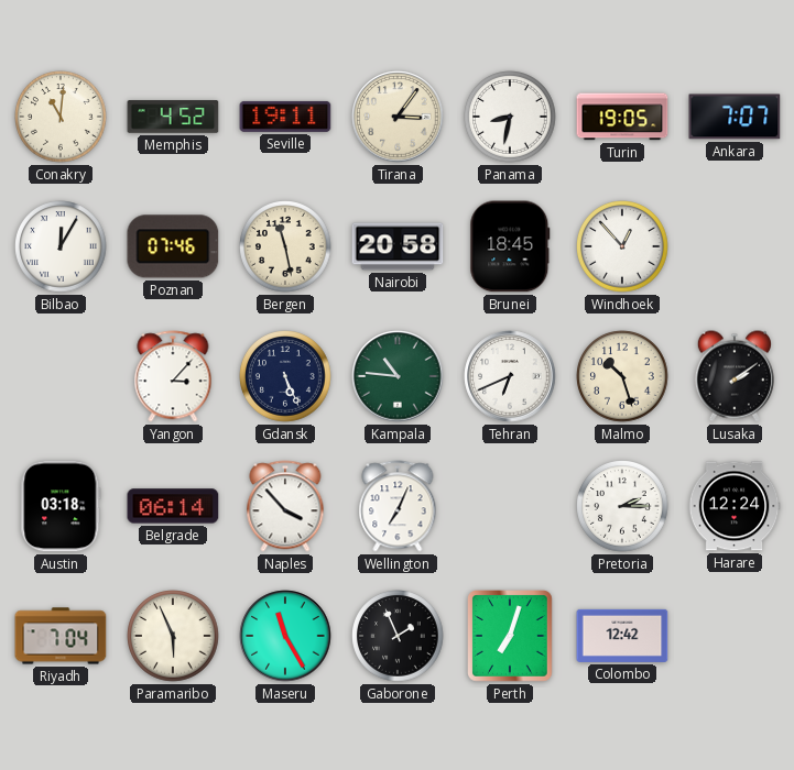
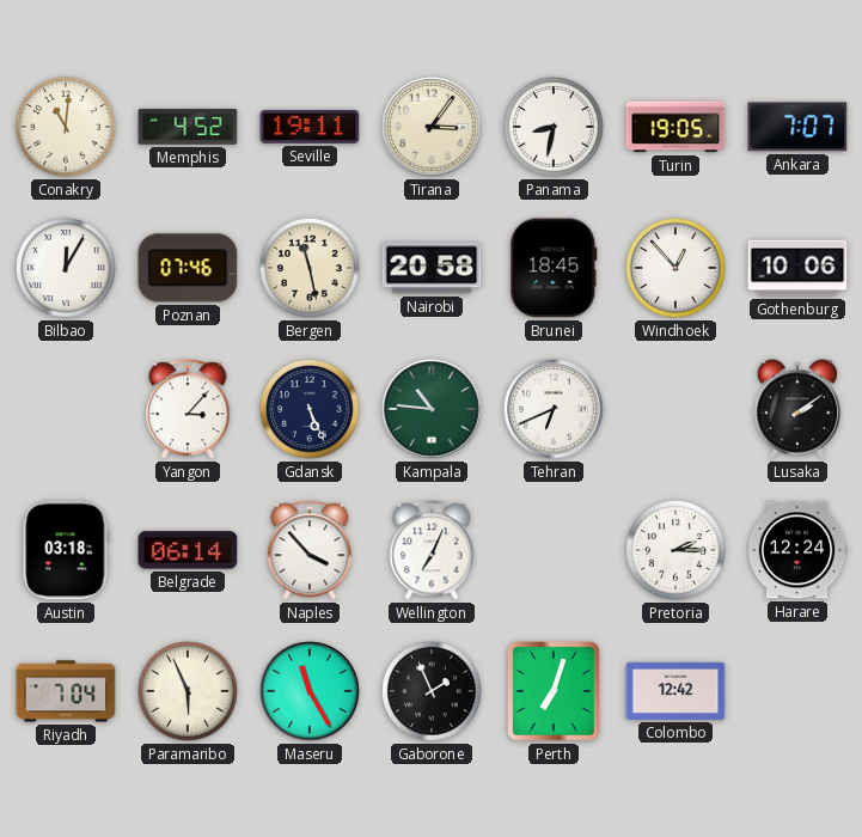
Gothenburg: none -> 10:06 (797, 268)
Malmo: 10:27 -> none (622, 376)
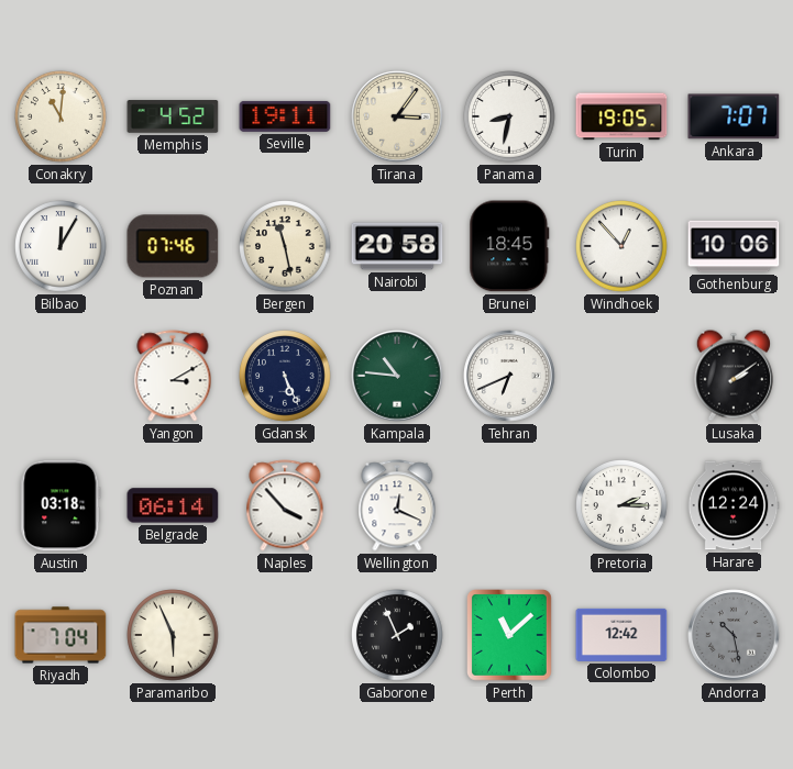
Yangon: 3:07 -> 3:10 (173, 376)
Wellington: 7:04 -> 12:19 (397, 505)
Maseru: 11:25 -> none (310, 691)
Perth: 7:03 -> 11:08 (510, 635)
Andorra: none -> 10:28 (734, 635)
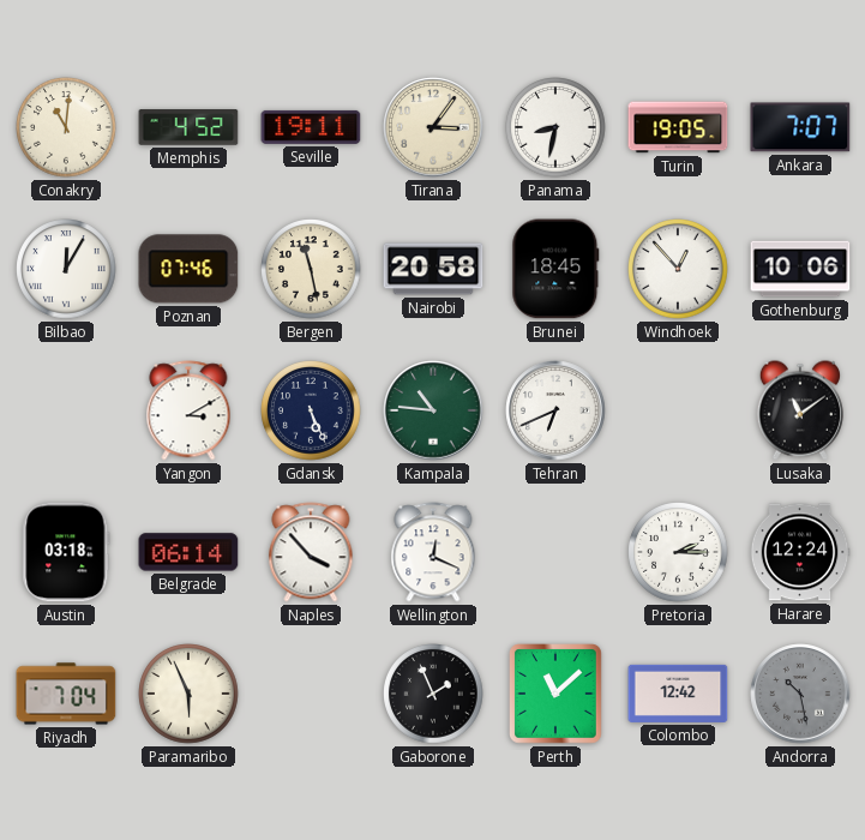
Lusaka: 2:09 -> 11:09 (800, 410)
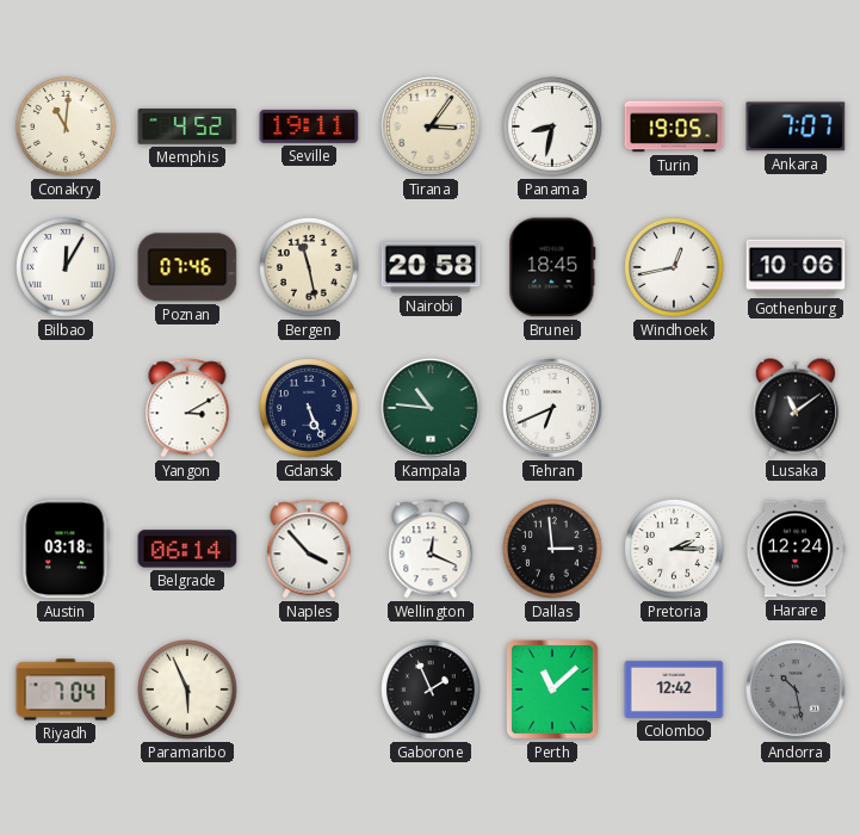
Windhoek: 12:53 -> 12:43 (674, 267)
Dallas: none -> 2:59 (552, 549)
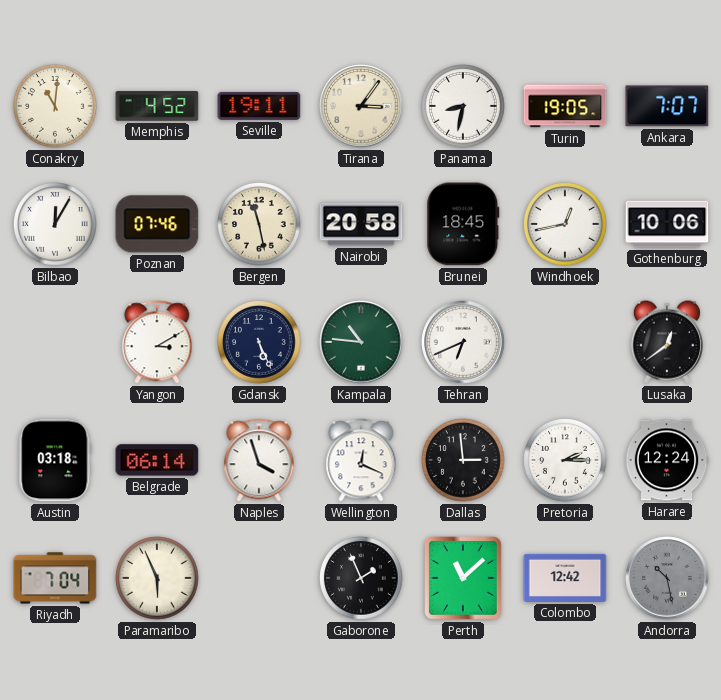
Lusaka: 11:09 -> 12:39 (667, 342)
Naples: 3:53 -> 3:57 (259, 460)
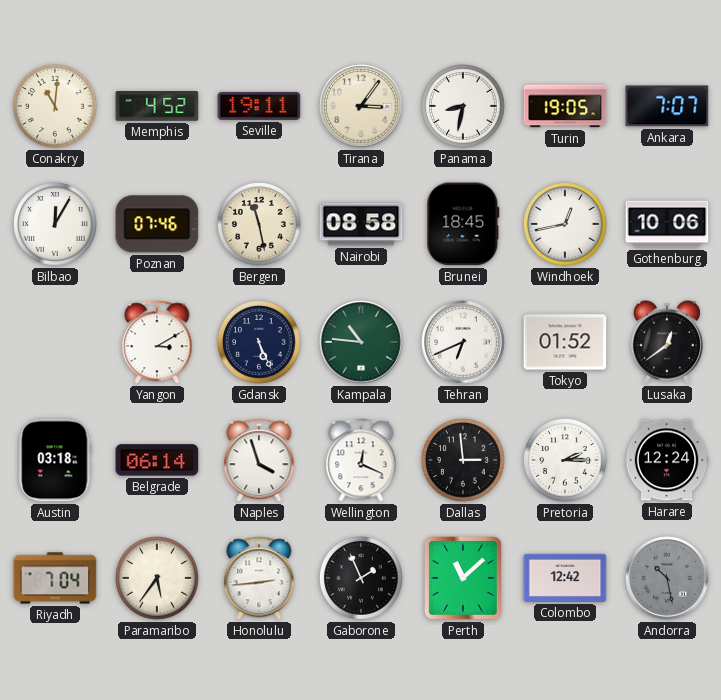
Nairobi: 20:58 -> 08:58 (361, 224)
Tokyo: none -> 01:52 (565, 342)
Paramaribo: 5:56 -> 5:36 (157, 578)
Honolulu: none -> 2:44 (259, 578)
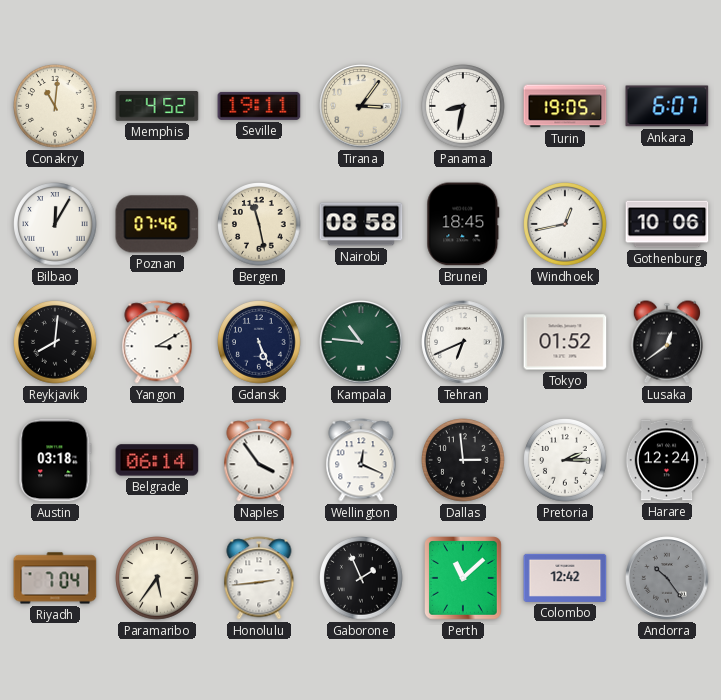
Ankara: 7:07 -> 6:07 (667, 106)
Reykjavik: none -> 8:01 (55, 342)
Naples: 3:57 -> 3:54 (259, 460)
Andorra: 10:28 -> 10:24 (667, 578)
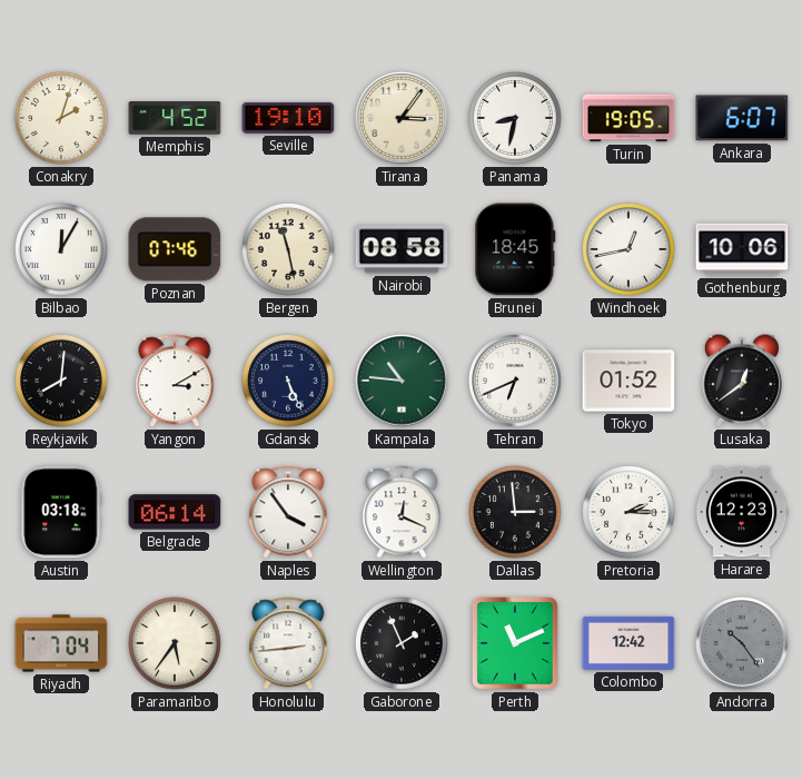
Conakry: 11:01 -> 2:03 (61, 118)
Seville: 19:11 -> 19:10 (288, 118)
Harare: 12:24 -> 12:23 (742, 512)
Perth: 11:08 -> 11:11 (516, 643)
